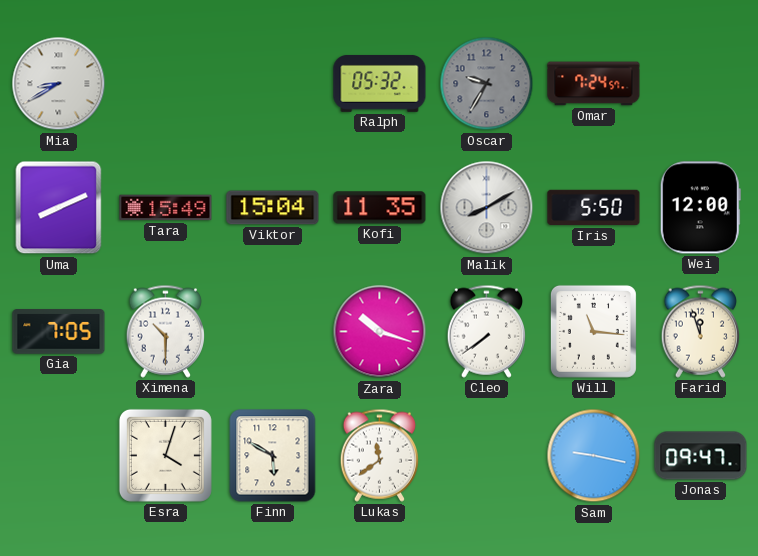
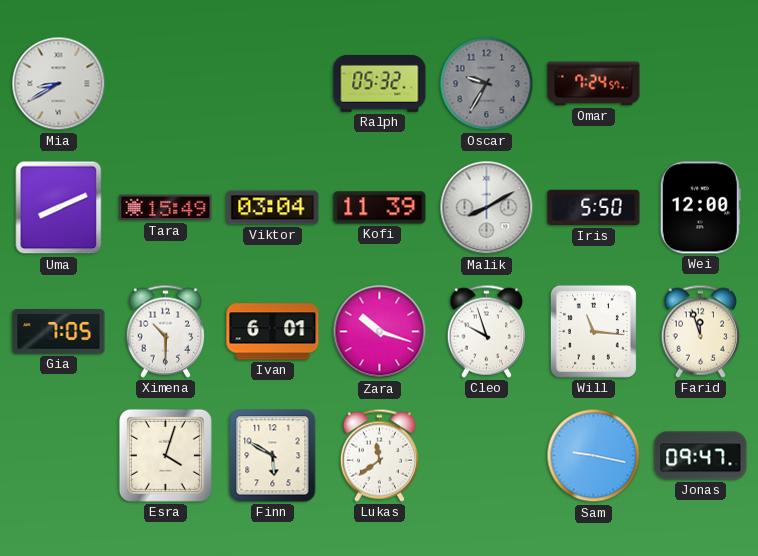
Viktor: 15:04 -> 03:04 (273, 208)
Kofi: 11:35 -> 11:39 (380, 208)
Ivan: none -> 6:01 (273, 332)
Cleo: 7:39 -> 9:57 (486, 331)
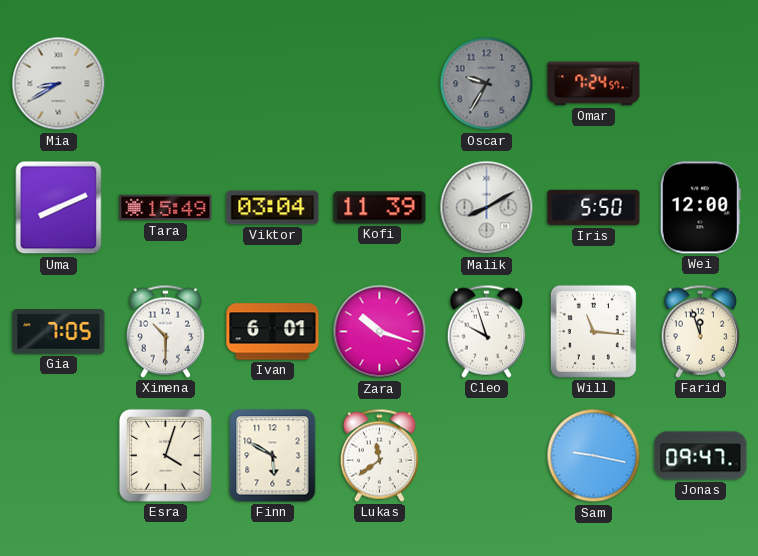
Ralph: 05:32 -> none (380, 83)
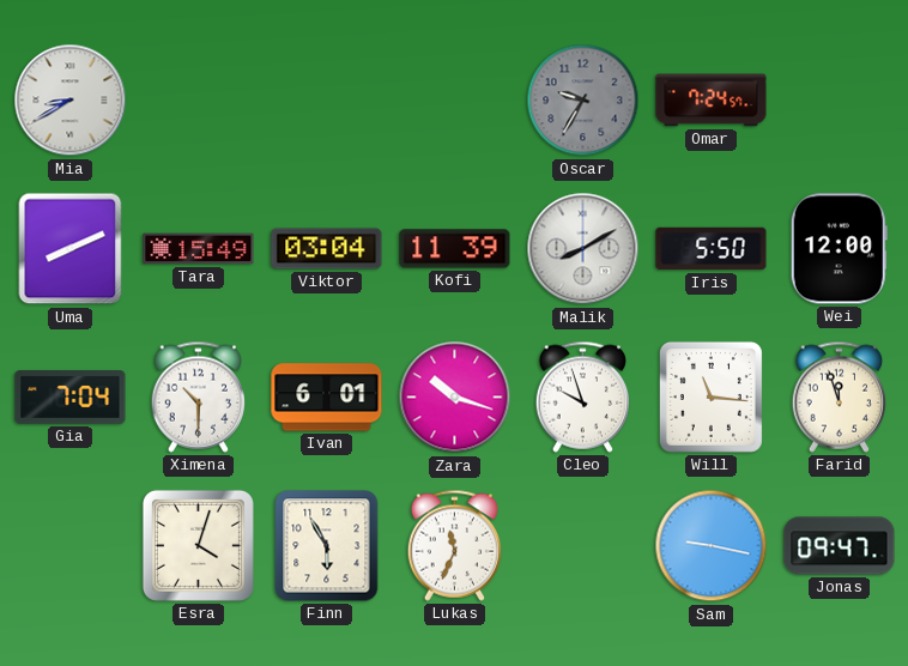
Gia: 7:05 -> 7:04 (71, 398)
Finn: 5:50 -> 5:55 (327, 546)
Lukas: 11:39 -> 11:34 (454, 545)
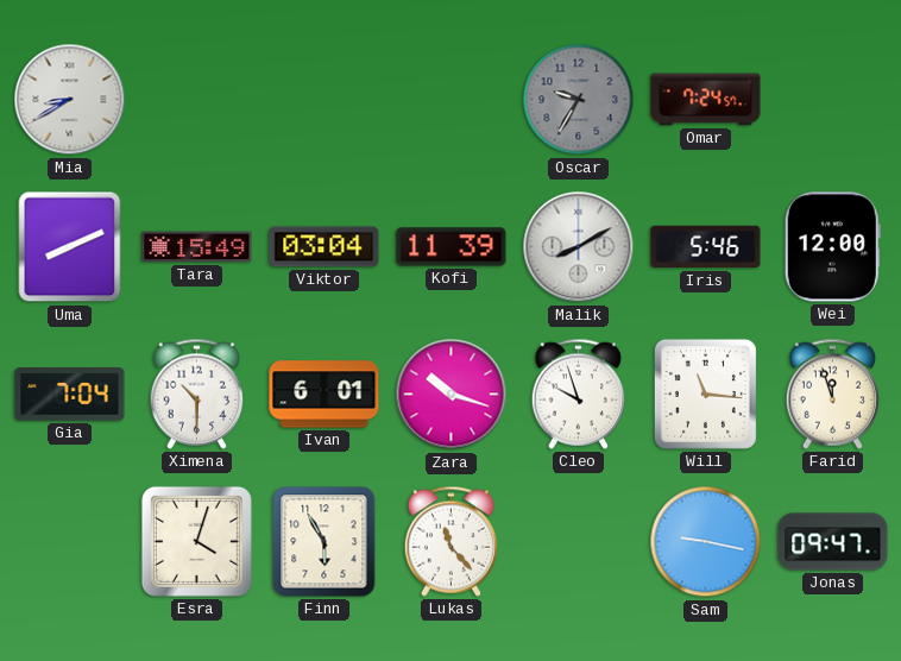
Iris: 5:50 -> 5:46 (706, 247)
Lukas: 11:34 -> 11:23 (450, 541)
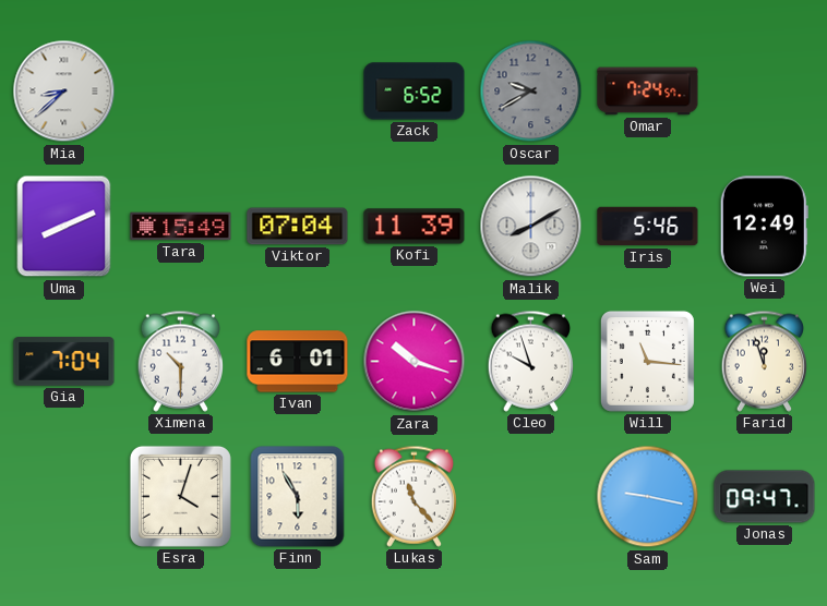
Mia: 8:40 -> 8:38 (64, 92)
Zack: none -> 6:52 (415, 92)
Oscar: 9:35 -> 9:40 (531, 92)
Viktor: 03:04 -> 07:04 (298, 227)
Wei: 12:00 -> 12:49 (764, 227)
